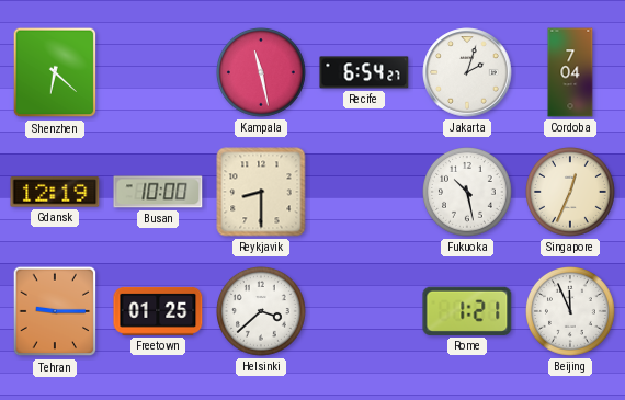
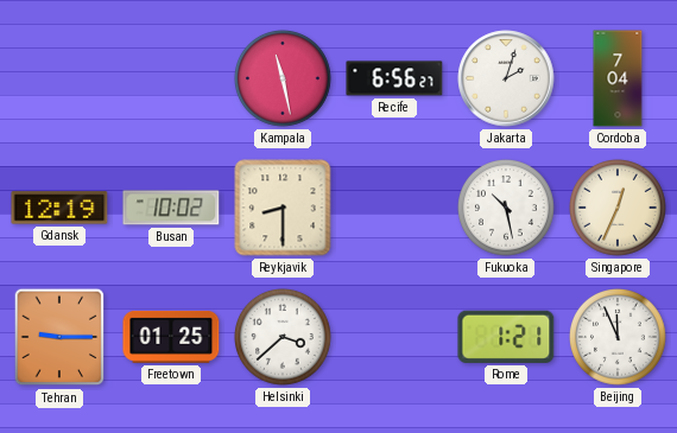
Shenzhen: 6:22 -> none (55, 72)
Recife: 6:54 -> 6:56 (394, 78)
Busan: 10:00 -> 10:02 (171, 208)
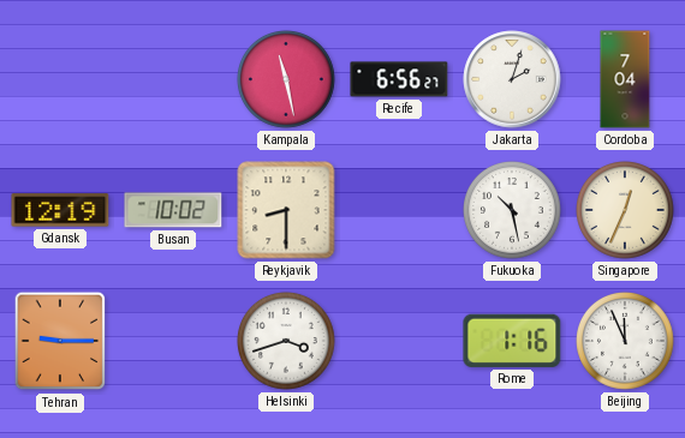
Freetown: 01:25 -> none (171, 337)
Helsinki: 3:38 -> 3:42 (287, 342)
Rome: 1:21 -> 1:16 (512, 341)
